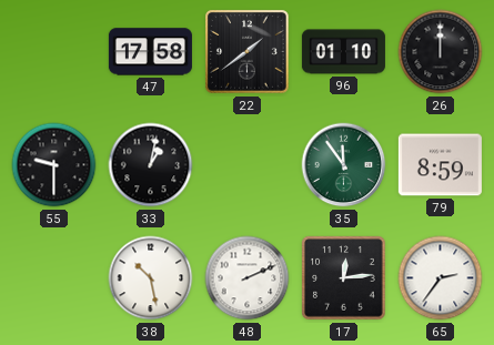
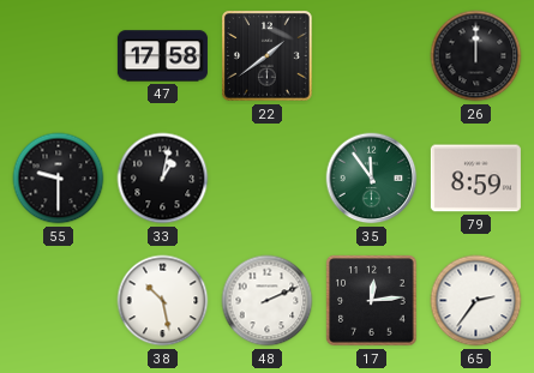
96: 01:10 -> none (343, 52)
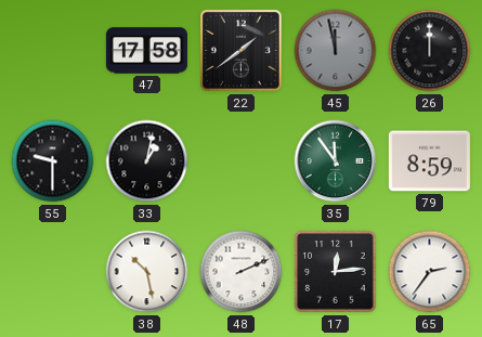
45: none -> 11:58 (336, 51)
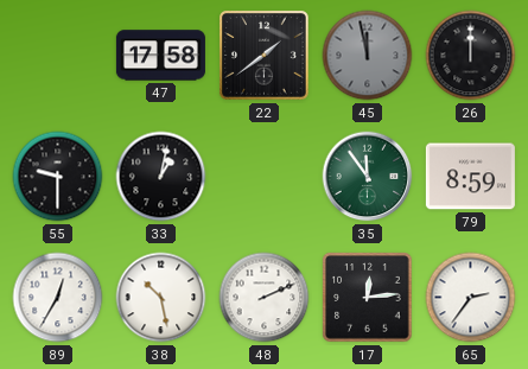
89: none -> 12:35 (58, 298)
